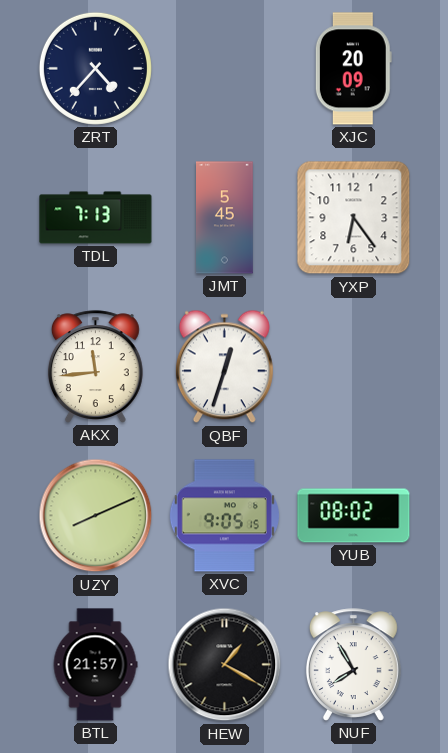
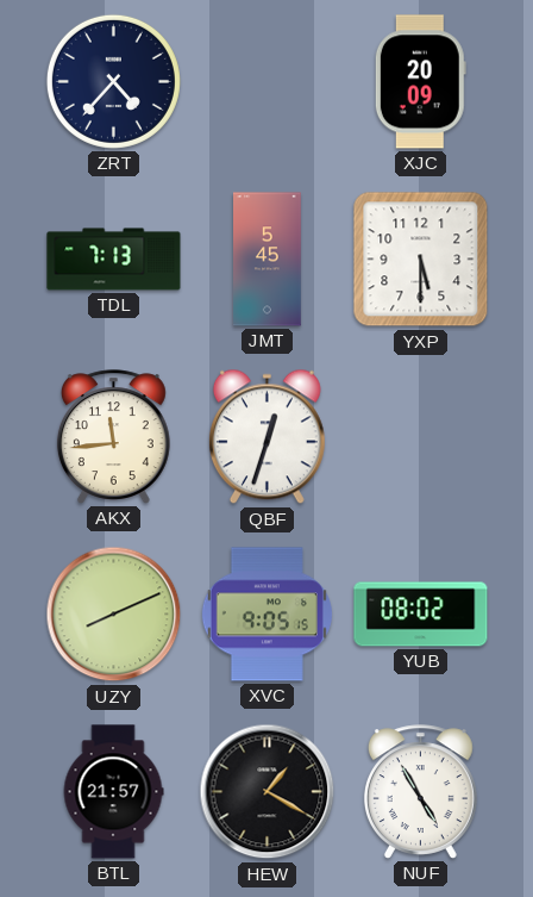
YXP: 6:24 -> 5:30 (421, 260)
NUF: 7:55 -> 4:55 (420, 792)
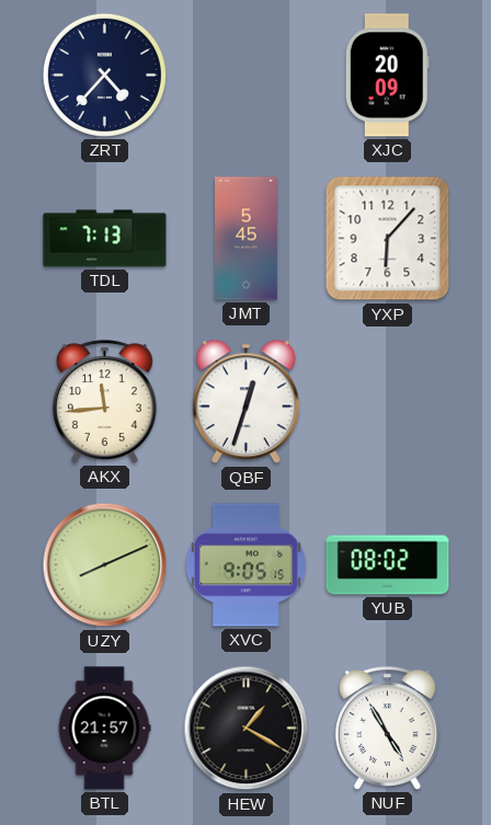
YXP: 5:30 -> 6:07 (388, 239)
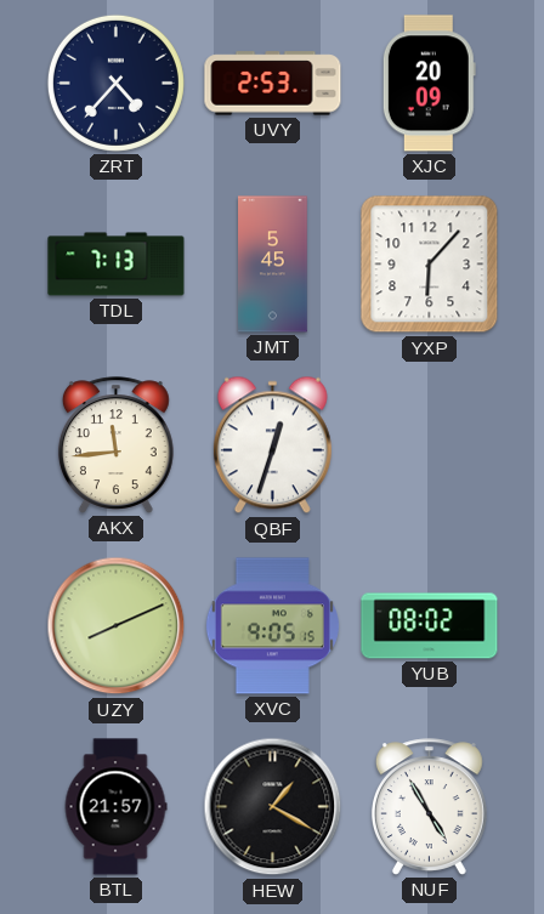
UVY: none -> 2:53 (273, 84)
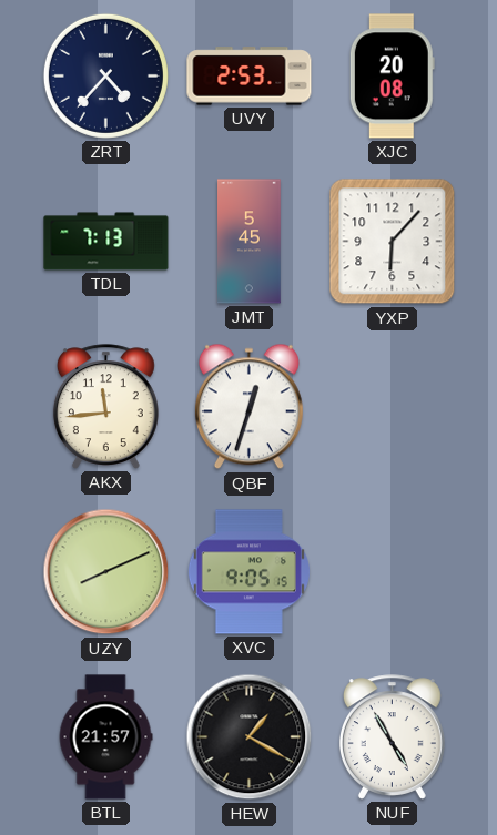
XJC: 20:09 -> 20:08 (392, 77)
YUB: 08:02 -> none (430, 626)
